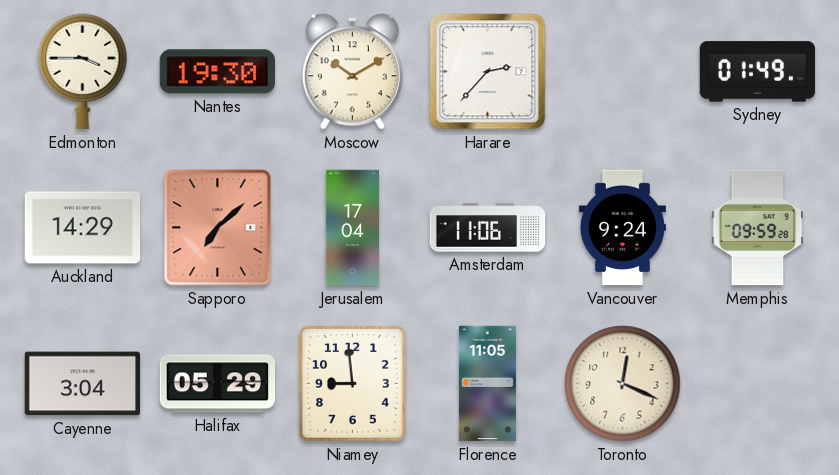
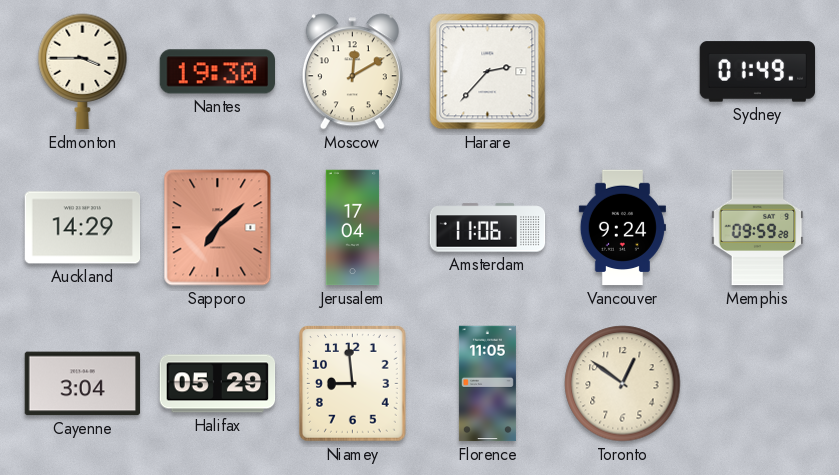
Moscow: 10:10 -> 12:10 (352, 72)
Toronto: 12:19 -> 12:51 (623, 384)
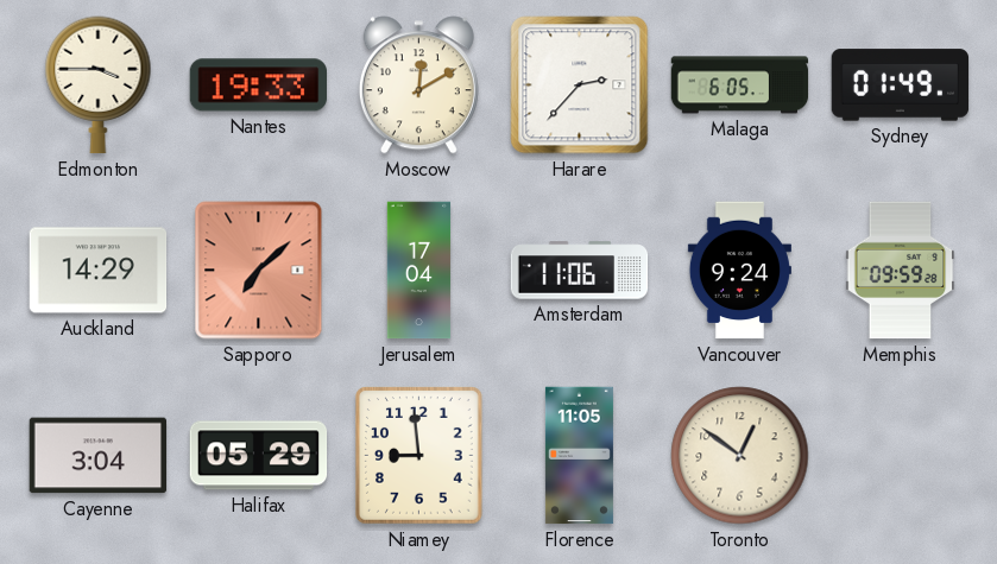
Nantes: 19:30 -> 19:33 (259, 85)
Malaga: none -> 6:05 (740, 85)
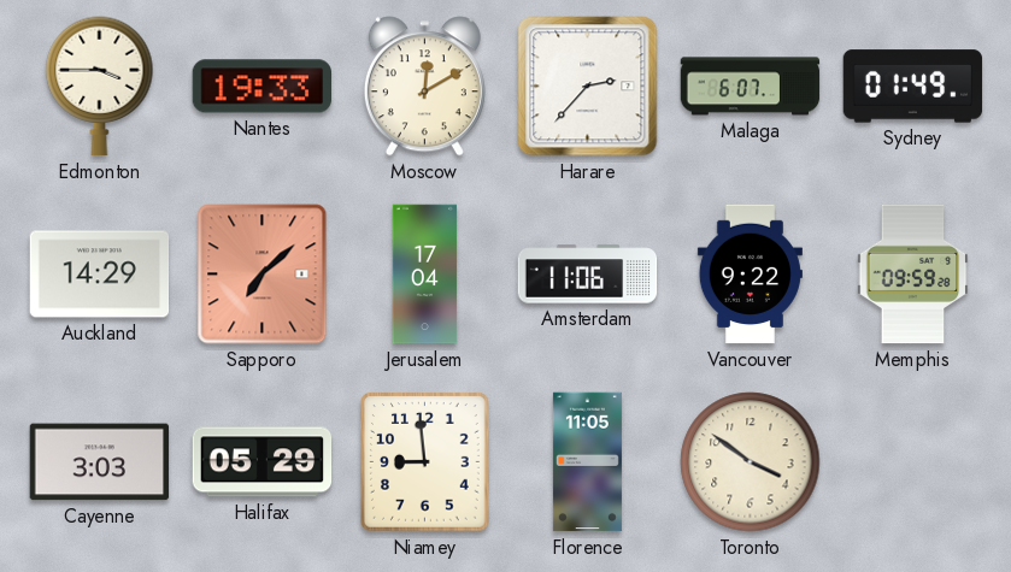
Malaga: 6:05 -> 6:07 (751, 87)
Vancouver: 9:24 -> 9:22 (750, 275)
Cayenne: 3:04 -> 3:03 (100, 462)
Toronto: 12:51 -> 3:51 (751, 462)
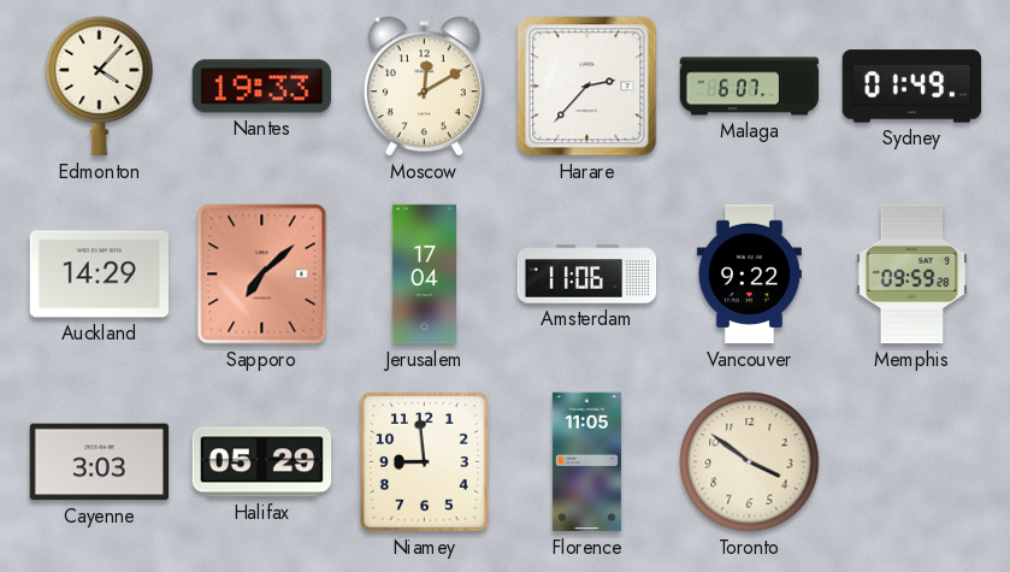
Edmonton: 3:45 -> 4:07 (100, 87)
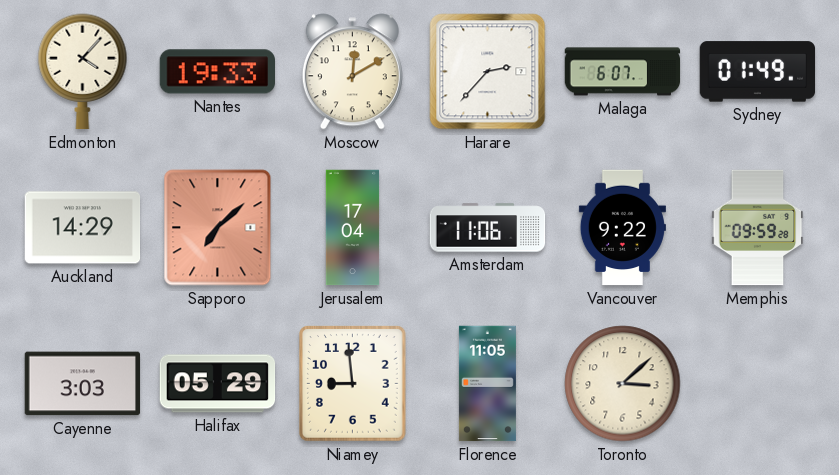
Toronto: 3:51 -> 3:08 (623, 384)
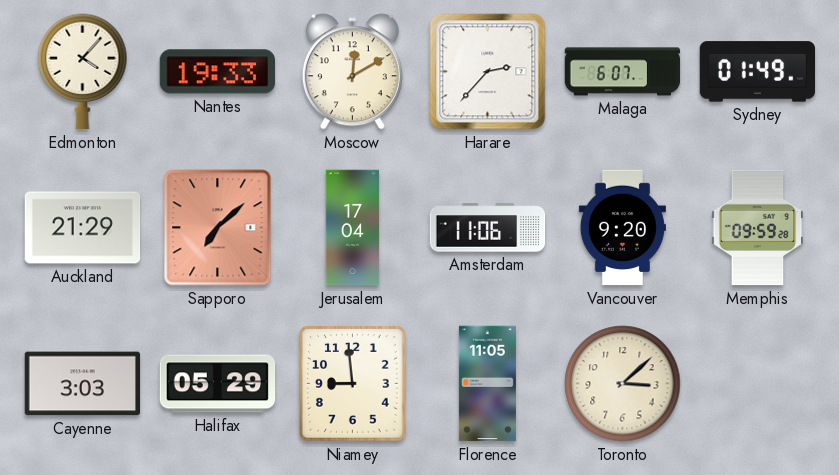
Auckland: 14:29 -> 21:29 (83, 228)
Vancouver: 9:22 -> 9:20 (622, 228)
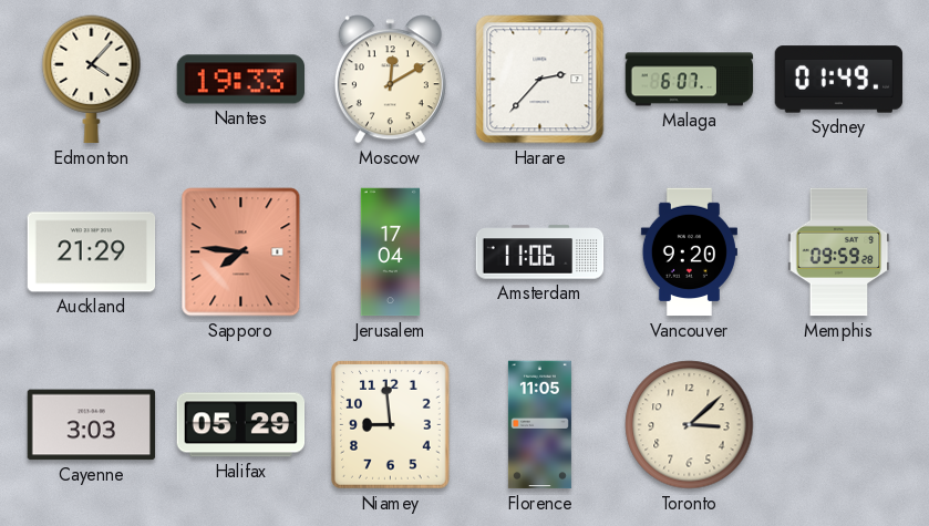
Sapporo: 7:08 -> 7:46 (241, 252)
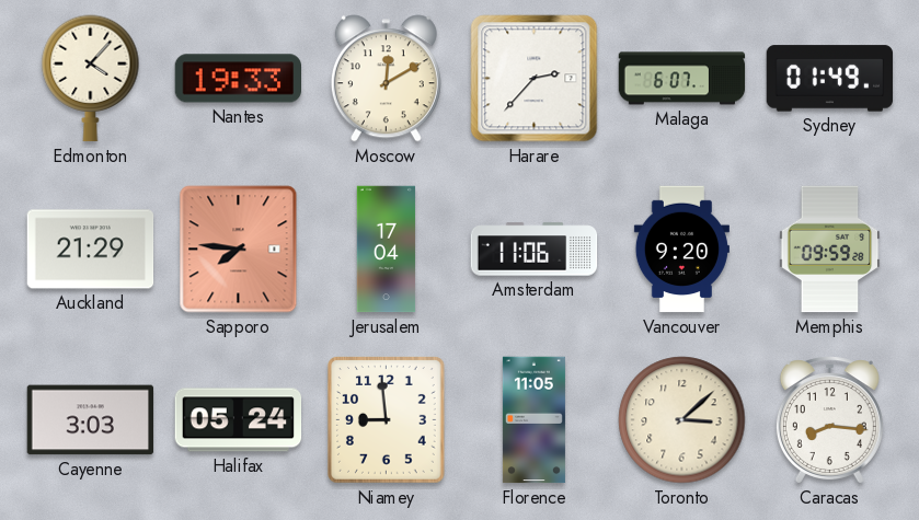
Halifax: 05:29 -> 05:24 (239, 420)
Caracas: none -> 8:16 (829, 420)
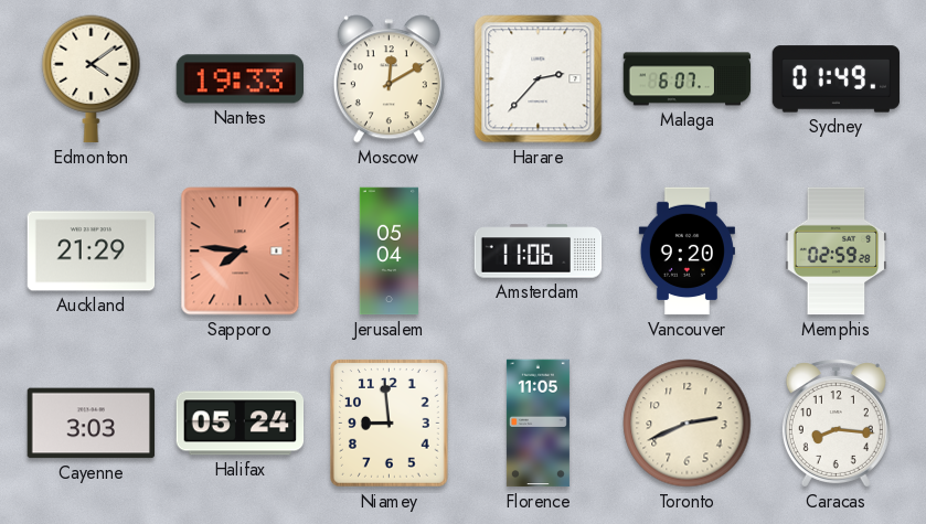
Edmonton: 4:07 -> 4:09 (92, 79)
Jerusalem: 17:04 -> 05:04 (390, 252)
Memphis: 09:59 -> 02:59 (837, 252)
Toronto: 3:08 -> 2:41 (688, 424)
